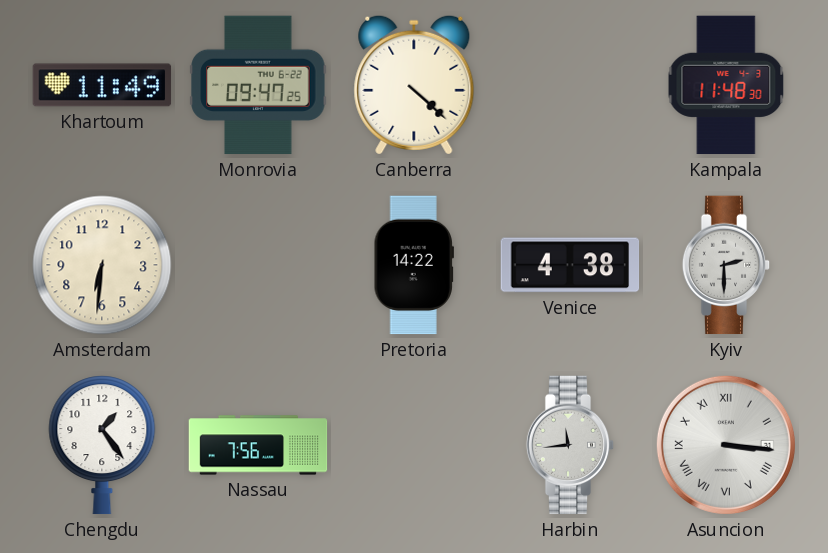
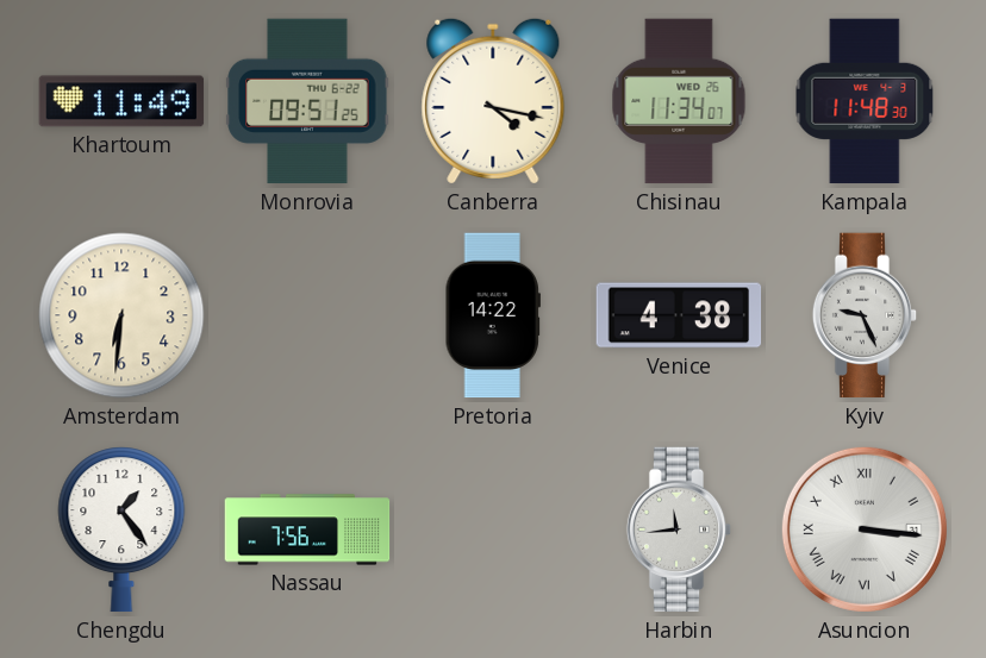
Monrovia: 09:47 -> 09:51 (307, 101)
Canberra: 4:22 -> 4:17 (493, 101)
Chisinau: none -> 11:34 (679, 101)
Kyiv: 2:30 -> 9:26 (865, 315)
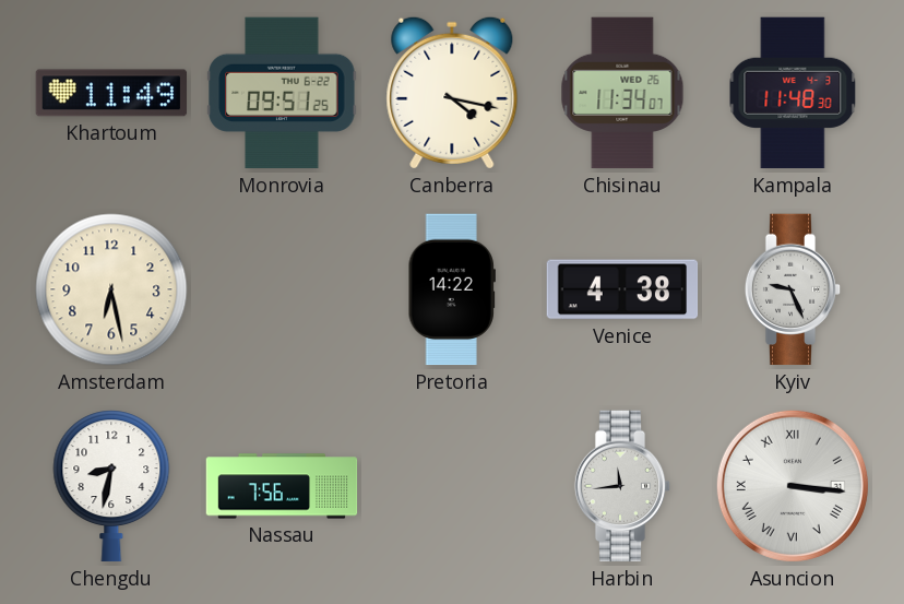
Amsterdam: 6:31 -> 6:28 (111, 289)
Chengdu: 1:24 -> 8:32 (111, 486)
